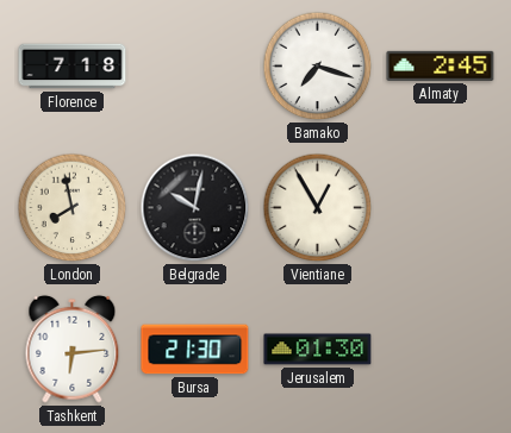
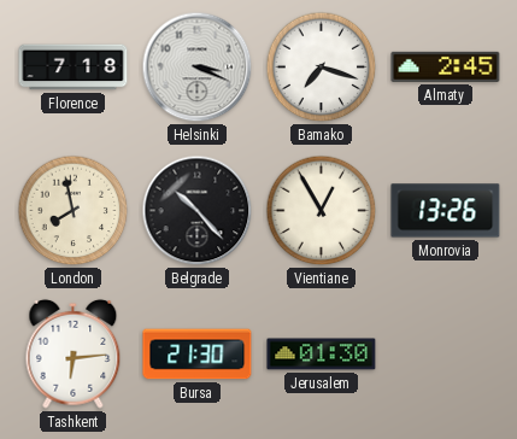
Helsinki: none -> 3:19 (198, 68)
Belgrade: 10:02 -> 10:23 (198, 211)
Monrovia: none -> 13:26 (446, 211)
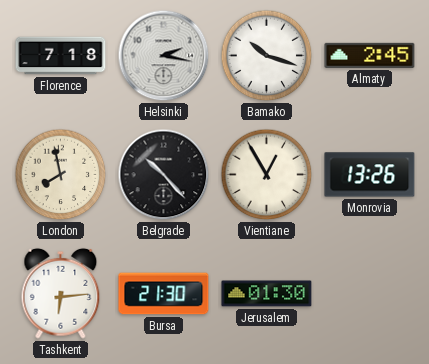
Helsinki: 3:19 -> 2:17 (164, 56)
Bamako: 7:18 -> 10:18 (267, 56)
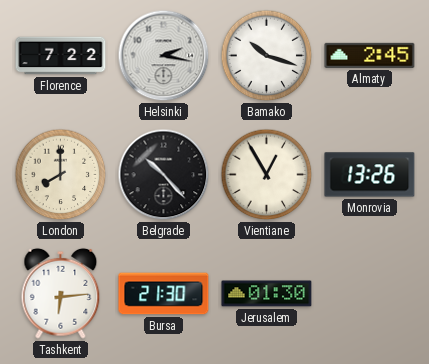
Florence: 7:18 -> 7:22 (61, 56)
London: 7:58 -> 8:00 (61, 175)
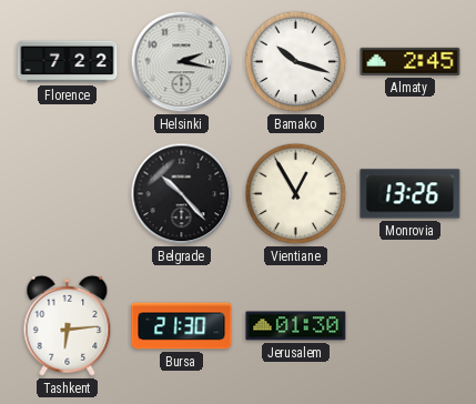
London: 8:00 -> none (61, 175)
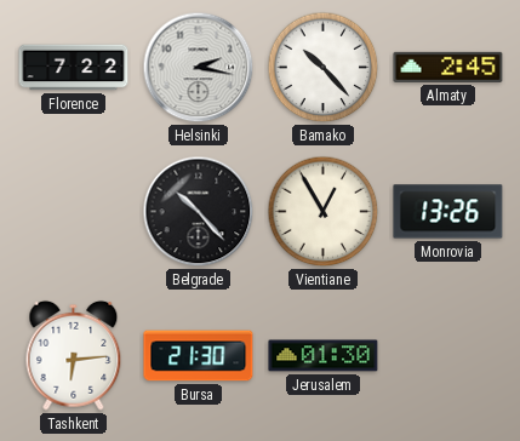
Bamako: 10:18 -> 10:23 (324, 68)
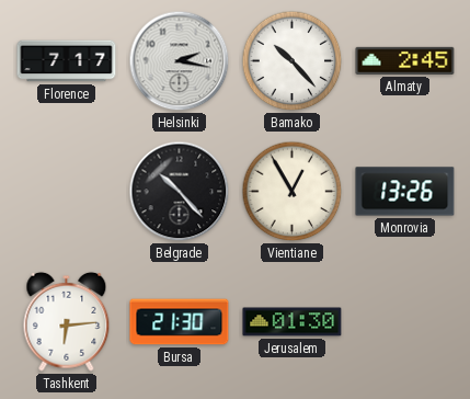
Florence: 7:22 -> 7:17 (67, 61)
